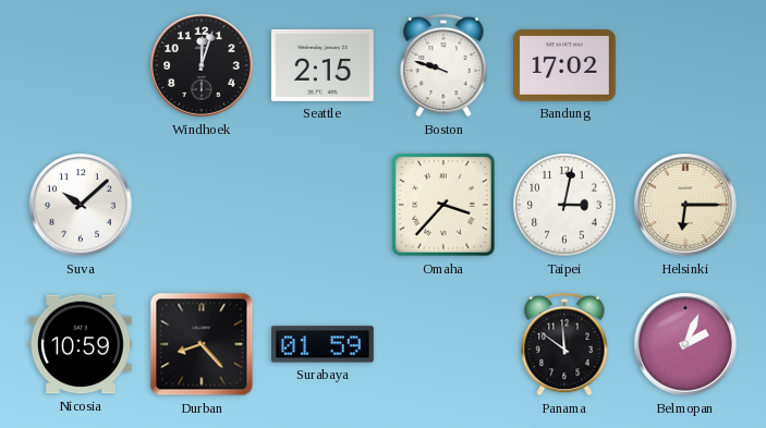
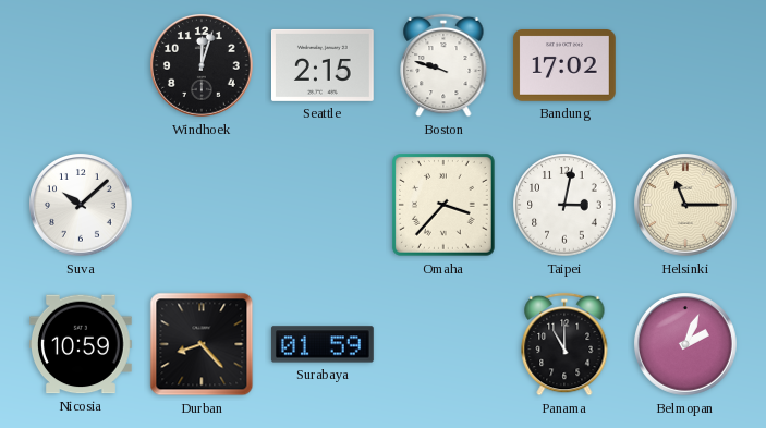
Helsinki: 6:15 -> 11:15 (686, 206)
Panama: 11:51 -> 11:00 (564, 344)
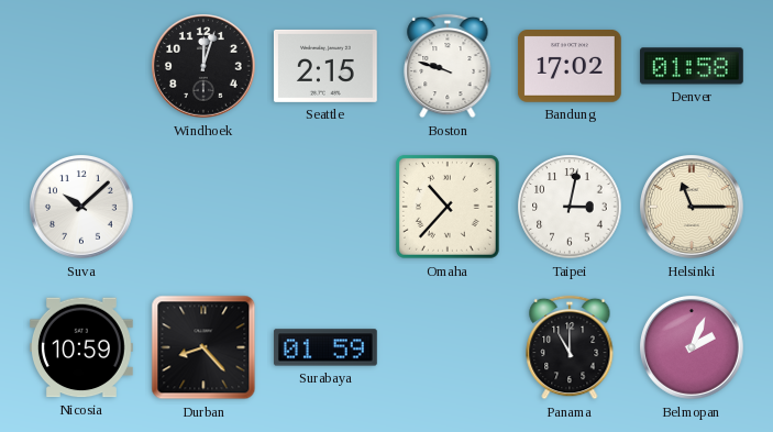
Denver: none -> 01:58 (692, 66)
Omaha: 3:37 -> 10:37 (448, 207)
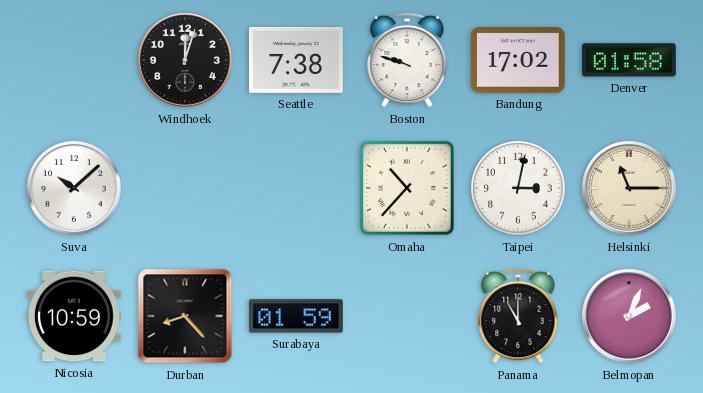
Seattle: 2:15 -> 7:38 (296, 60)
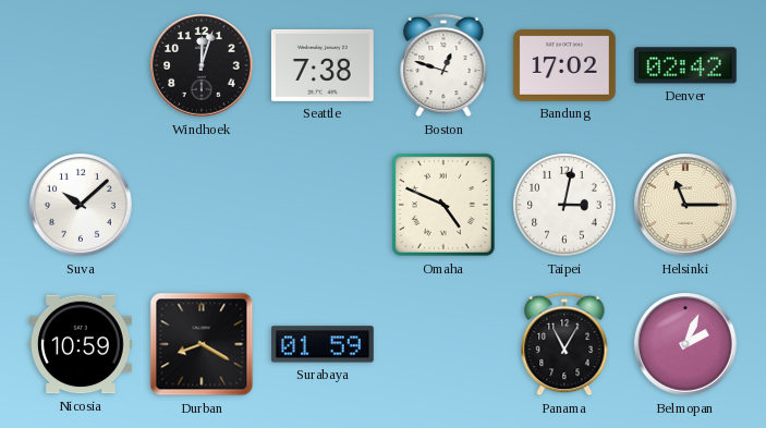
Boston: 9:48 -> 12:48 (443, 65)
Denver: 01:58 -> 02:42 (685, 65)
Omaha: 10:37 -> 4:49 (443, 205)
Durban: 8:23 -> 8:20 (202, 344)
Panama: 11:00 -> 11:05 (564, 344)
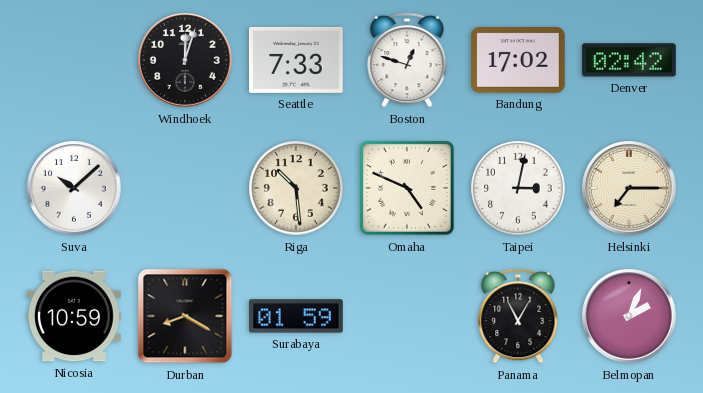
Seattle: 7:38 -> 7:33 (296, 60)
Riga: none -> 10:29 (296, 188)
Helsinki: 11:15 -> 7:15 (630, 189)
